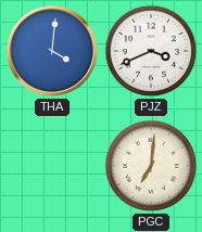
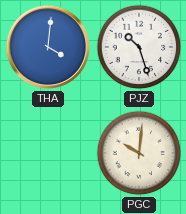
PJZ: 3:41 -> 10:27 (139, 47)
PGC: 7:01 -> 10:01 (139, 153)
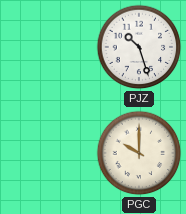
THA: 4:01 -> none (48, 47)
PGC: 10:01 -> 10:00 (139, 153)
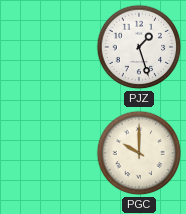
PJZ: 10:27 -> 1:27 (139, 47)
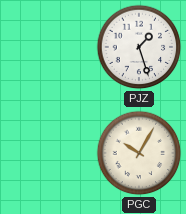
PGC: 10:00 -> 10:05 (139, 153)
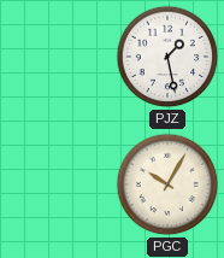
PJZ: 1:27 -> 1:28 (167, 57)
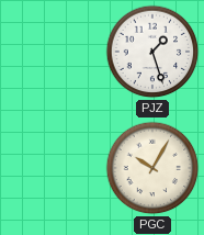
PJZ: 1:28 -> 1:27 (152, 52)
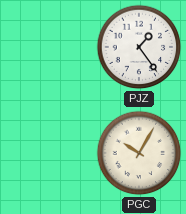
PJZ: 1:27 -> 1:24 (139, 47)
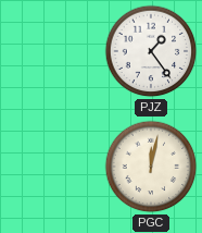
PGC: 10:05 -> 12:02 (151, 167)
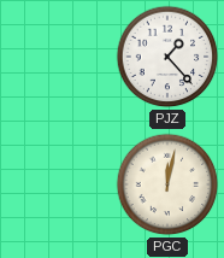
PJZ: 1:24 -> 1:23 (167, 57)
